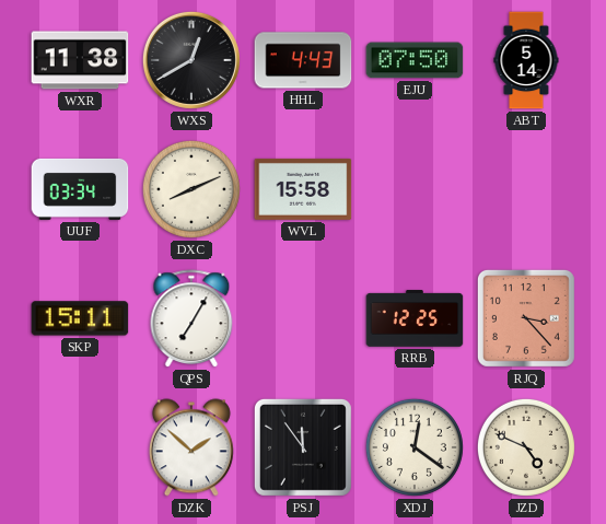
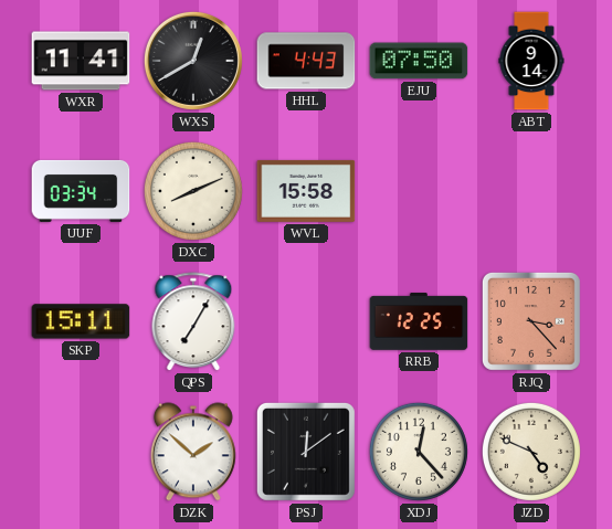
WXR: 11:38 -> 11:41 (81, 61)
ABT: 5:14 -> 9:14 (531, 61)
PSJ: 11:54 -> 12:09 (306, 452)
XDJ: 12:21 -> 12:23 (419, 452)
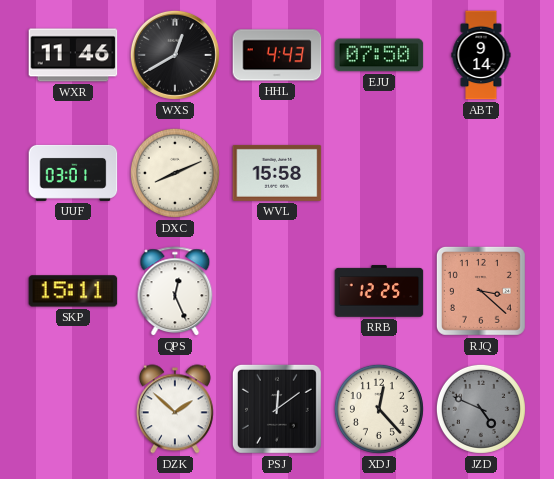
WXR: 11:41 -> 11:46 (73, 55)
UUF: 03:34 -> 03:01 (73, 173)
QPS: 7:05 -> 12:26 (175, 292)
RJQ: 3:23 -> 3:22 (481, 291)
JZD dial: cream -> grey (481, 409)
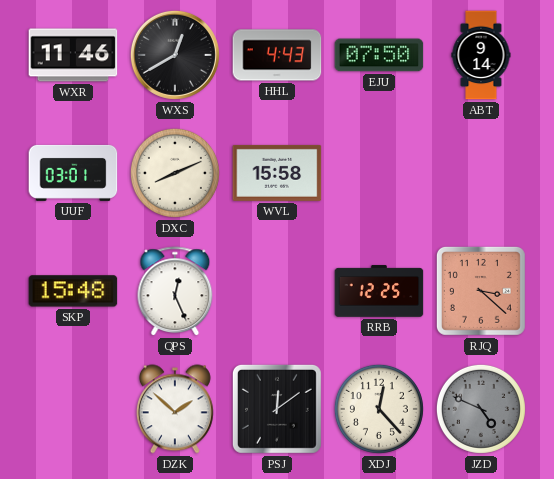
SKP: 15:11 -> 15:48 (73, 291)
